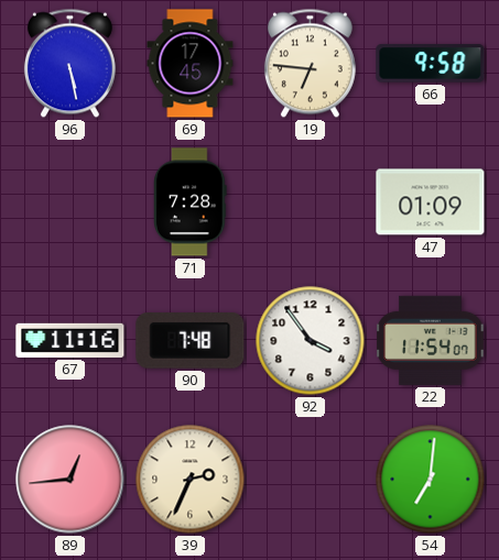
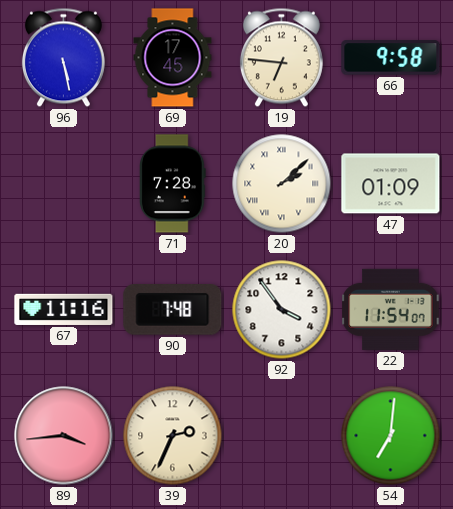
20: none -> 2:08 (282, 184)
89: 12:44 -> 3:44 (64, 436)
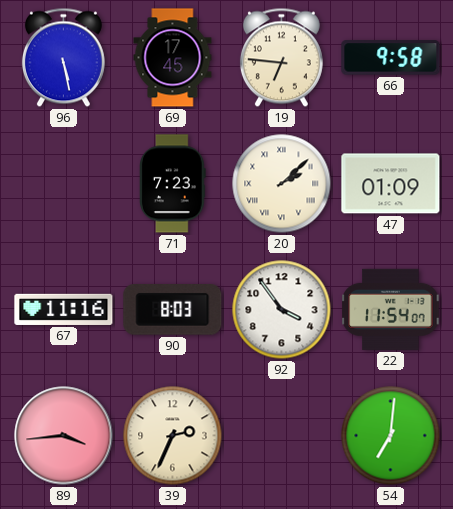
71: 7:28 -> 7:23 (173, 184)
90: 7:48 -> 8:03 (173, 310)
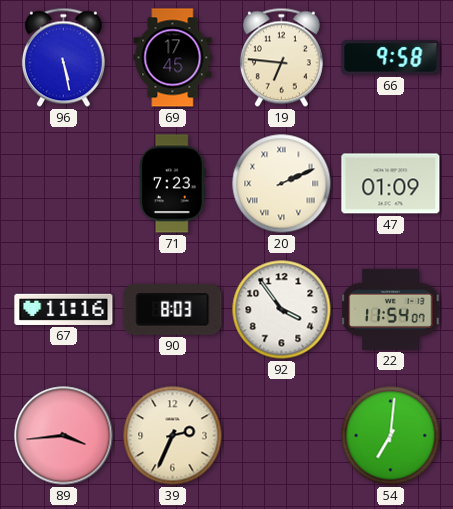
20: 2:08 -> 2:11 (282, 184)
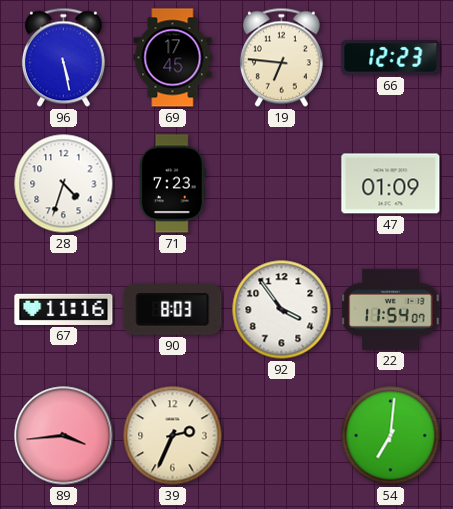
66: 9:58 -> 12:23 (391, 58)
28: none -> 4:33 (64, 184)
20: 2:11 -> none (282, 184)
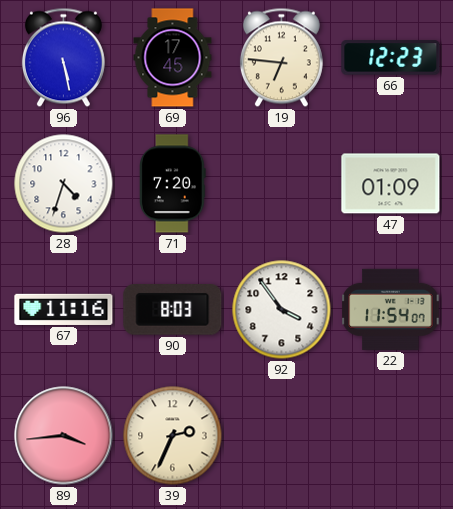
71: 7:23 -> 7:20 (173, 184)
54: 7:01 -> none (391, 436)
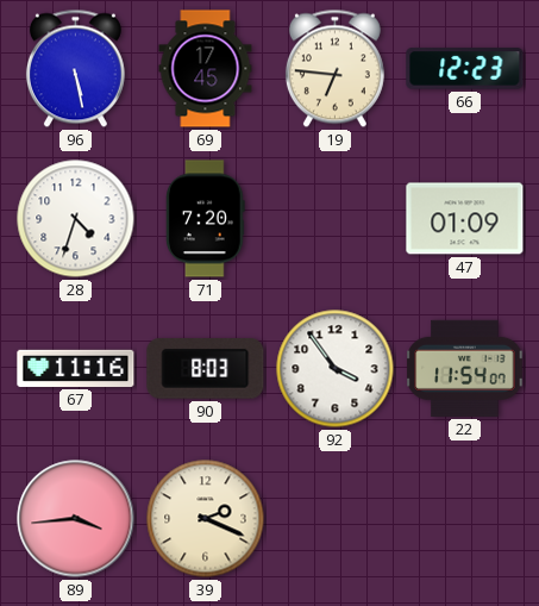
39: 2:34 -> 2:19 (206, 519)
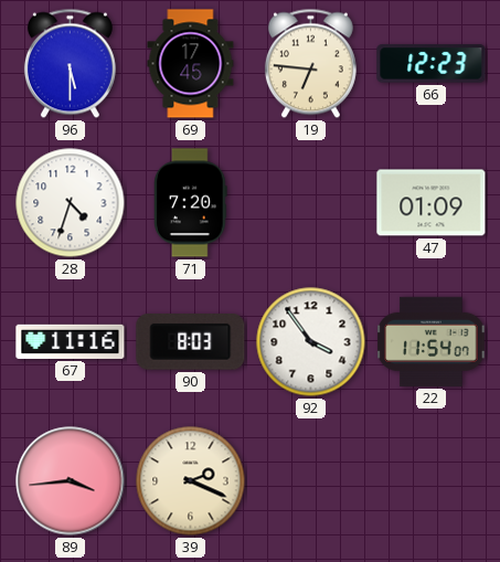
96: 5:28 -> 5:30 (70, 64)
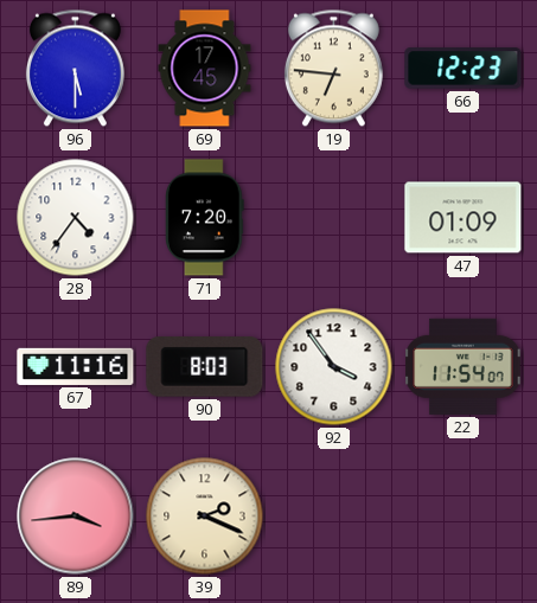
28: 4:33 -> 4:36 (76, 218)
